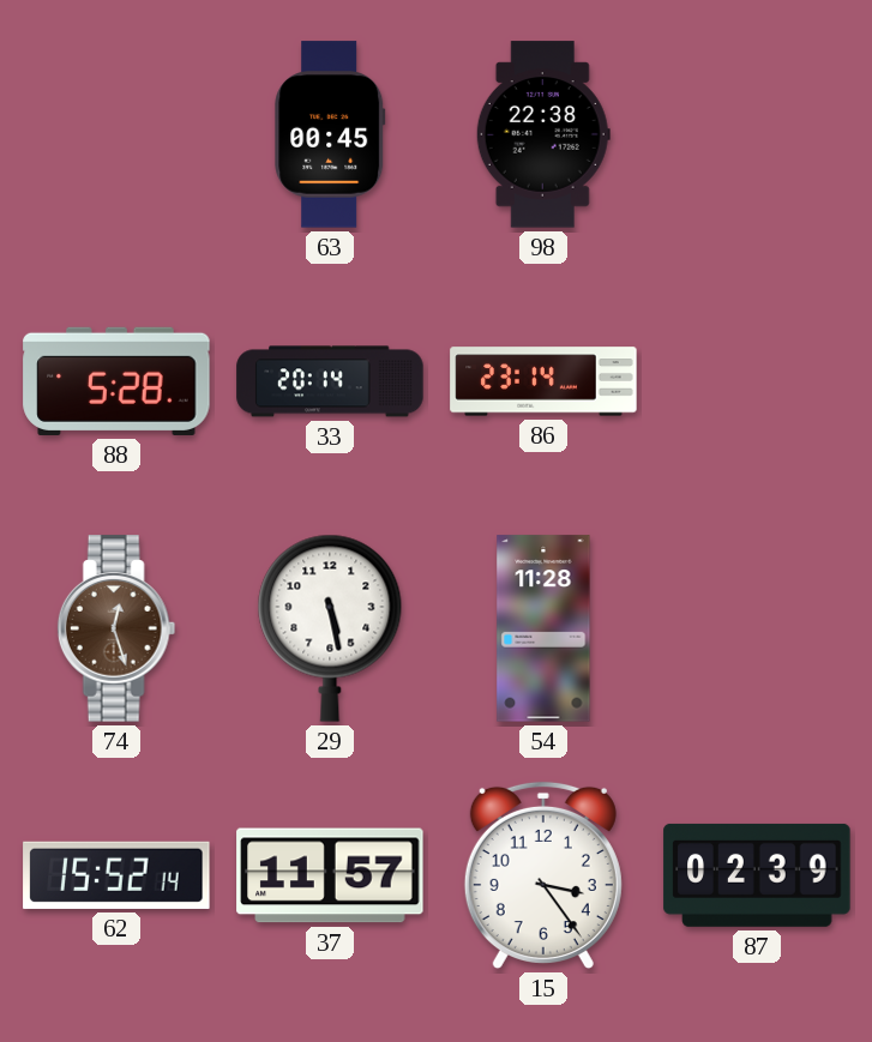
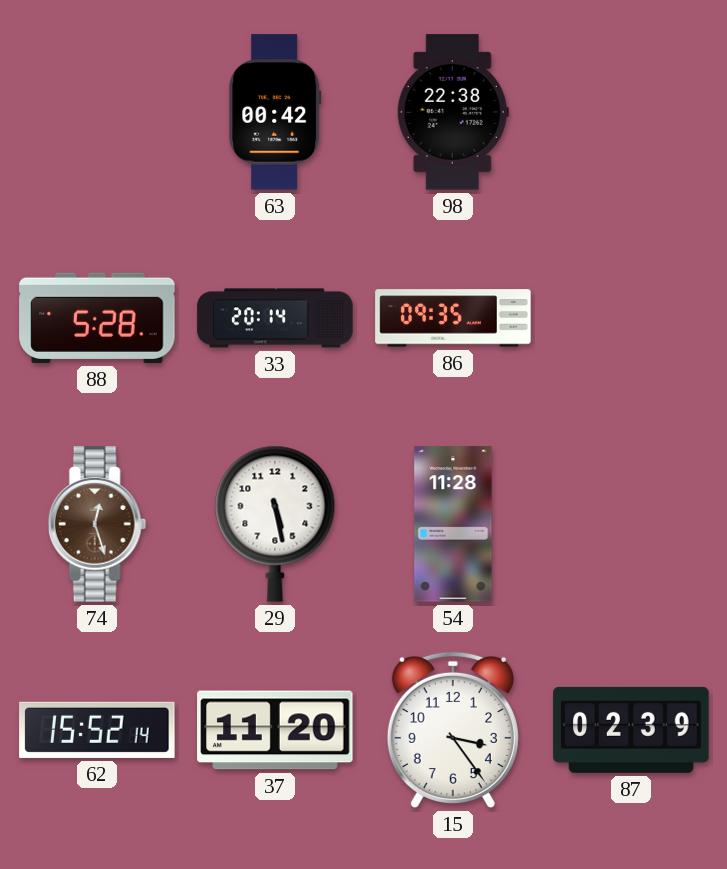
63: 00:45 -> 00:42 (275, 112)
86: 23:14 -> 09:35 (453, 318)
37: 11:57 -> 11:20 (275, 730)
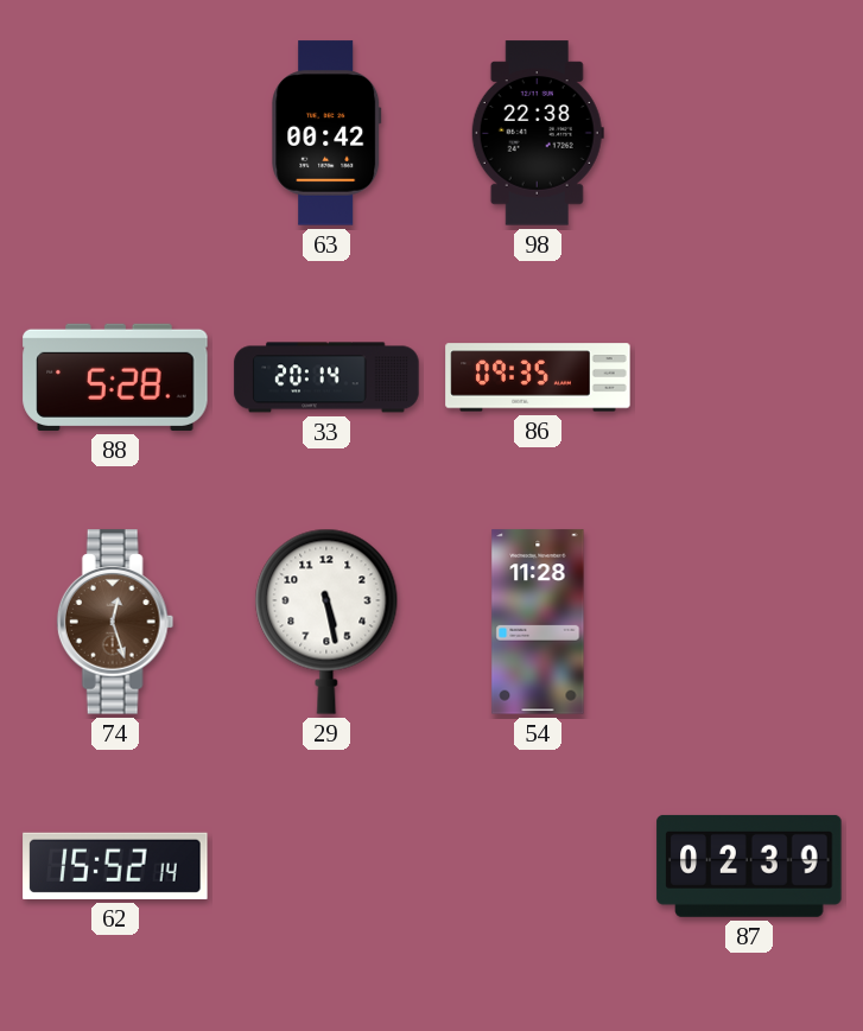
37: 11:20 -> none (275, 730)
15: 3:24 -> none (453, 730)
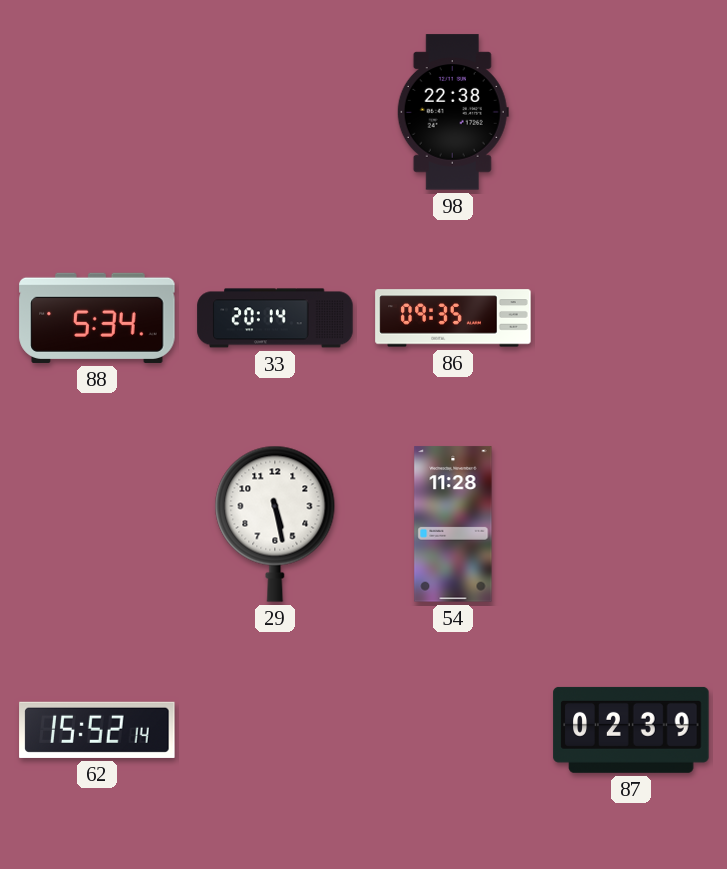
63: 00:42 -> none (326, 133)
88: 5:28 -> 5:34 (97, 318)
74: 12:27 -> none (115, 622)
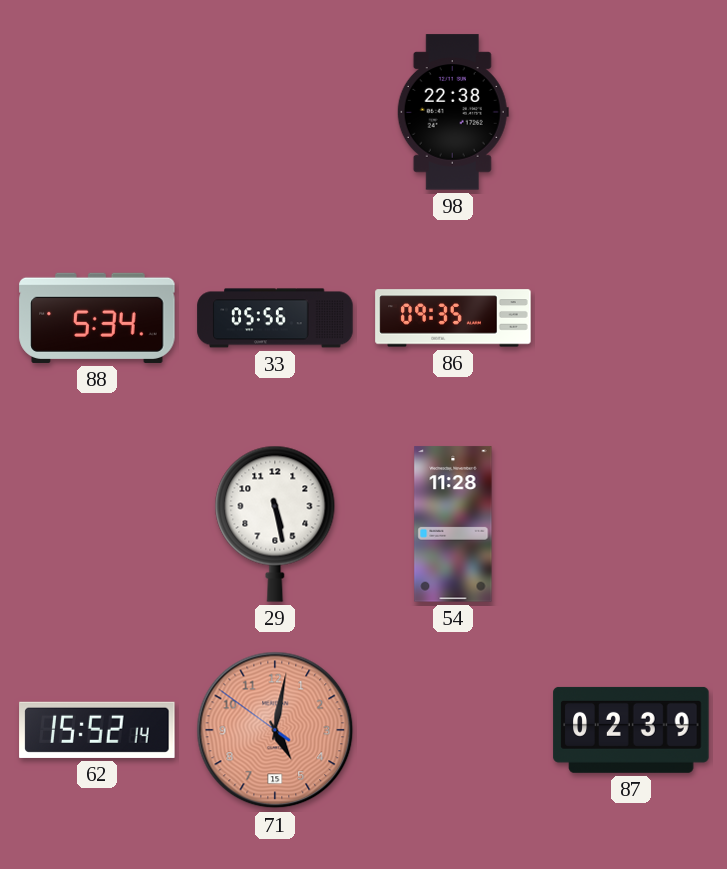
33: 20:14 -> 05:56 (275, 318)
71: none -> 5:01 (275, 730)
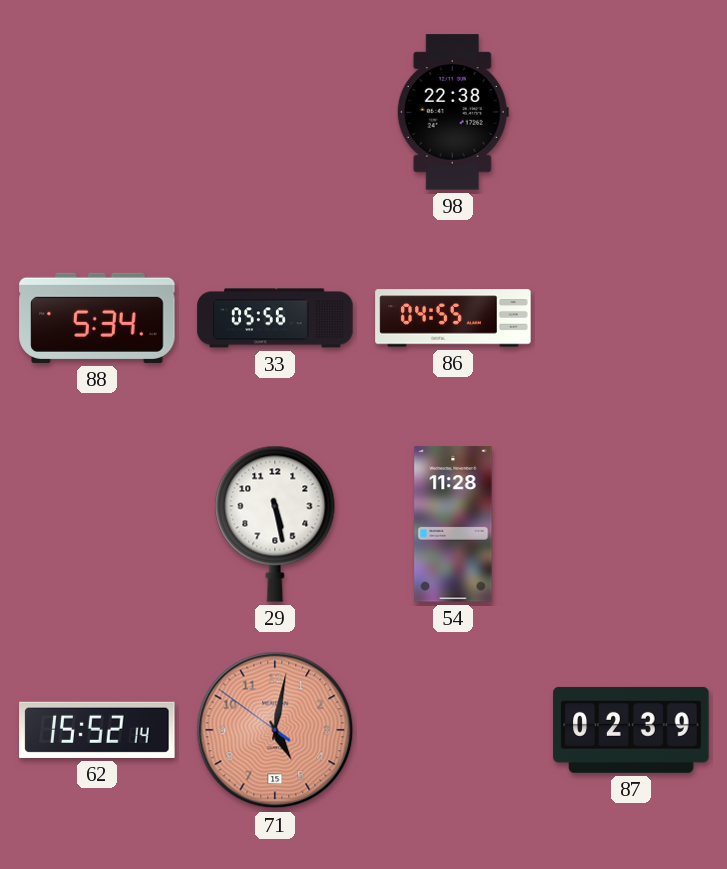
86: 09:35 -> 04:55 (453, 318)
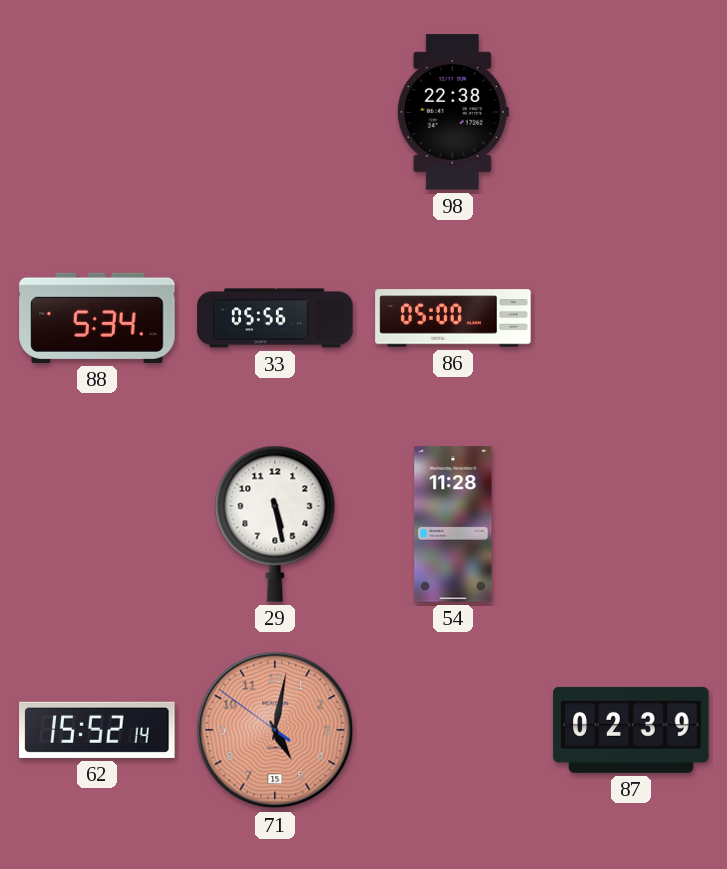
86: 04:55 -> 05:00 (453, 318)
